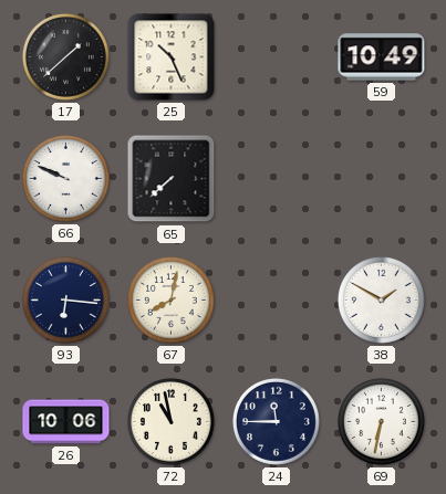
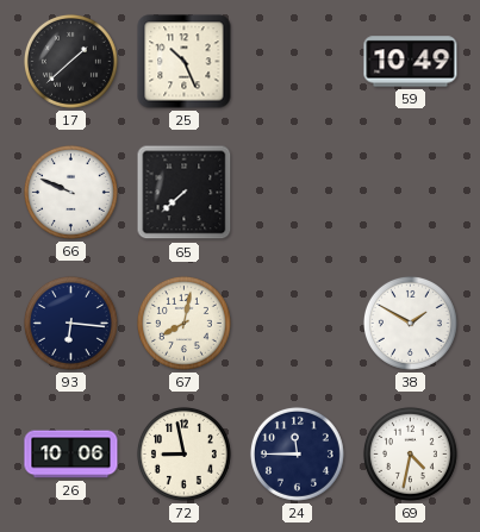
72: 10:58 -> 8:58 (183, 453)
69: 6:32 -> 4:32 (410, 453)
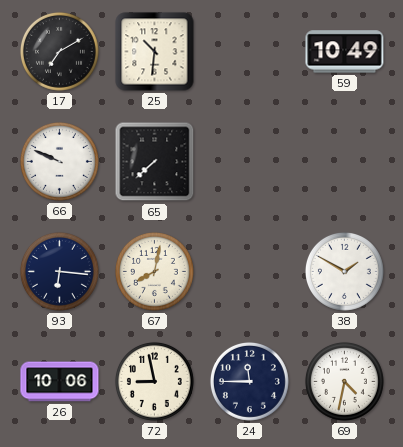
17: 1:38 -> 7:10 (59, 51)
25: 10:26 -> 10:31 (155, 52)
